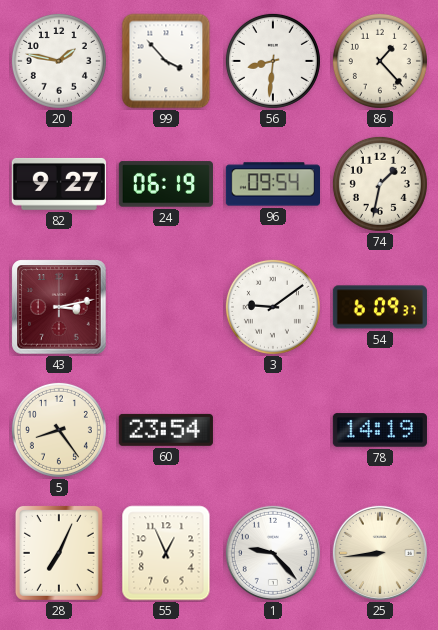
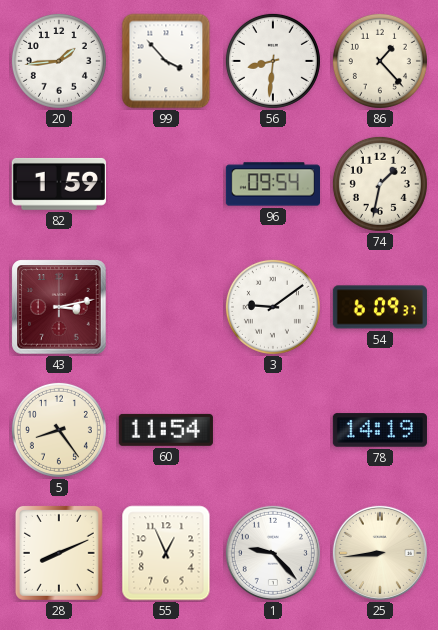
20: 1:47 -> 1:44 (59, 61)
82: 9:27 -> 1:59 (59, 184)
24: 06:19 -> none (166, 184)
60: 23:54 -> 11:54 (166, 430)
28: 7:04 -> 8:11 (59, 553)
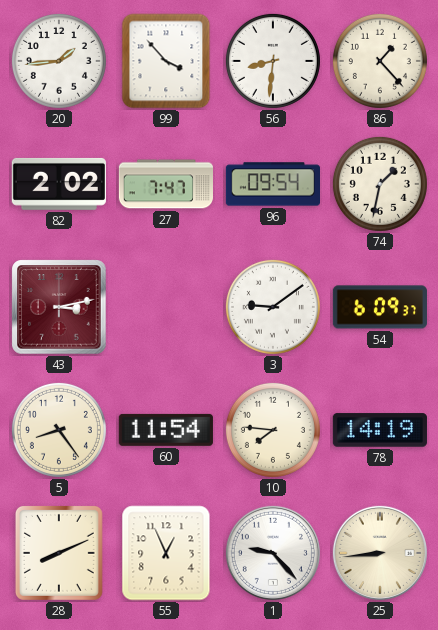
82: 1:59 -> 2:02 (59, 184)
27: none -> 7:47 (165, 184)
10: none -> 7:46 (273, 430)
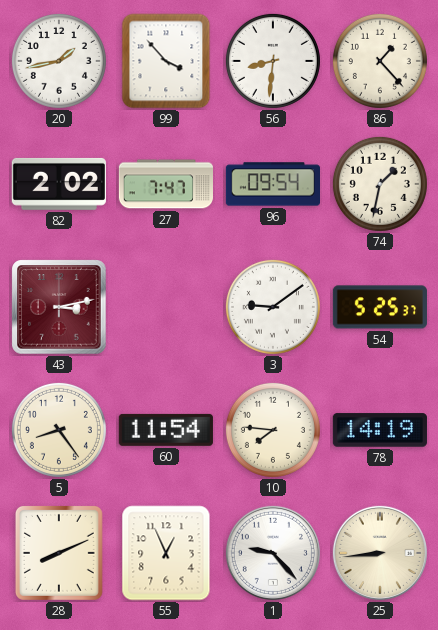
20: 1:44 -> 1:43 (59, 61)
54: 6:09 -> 5:25 (380, 307)
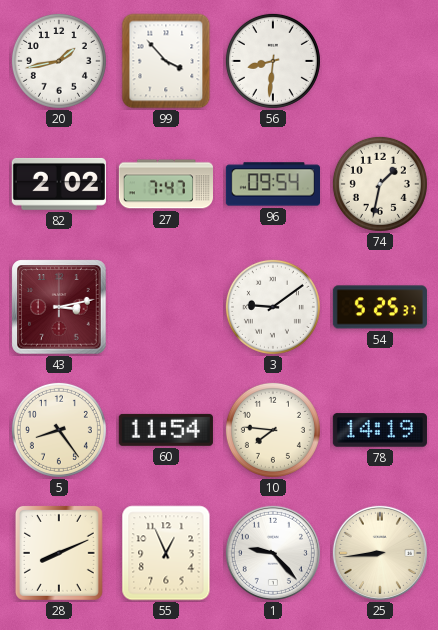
86: 1:23 -> none (380, 61)
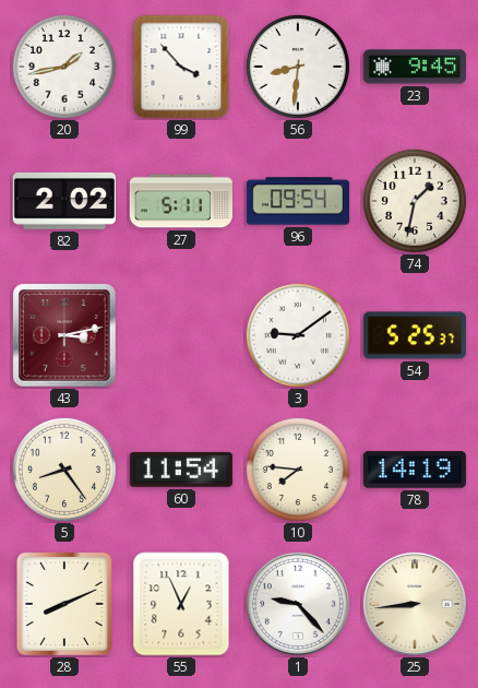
23: none -> 9:45 (415, 67)
27: 7:47 -> 5:11 (180, 201)
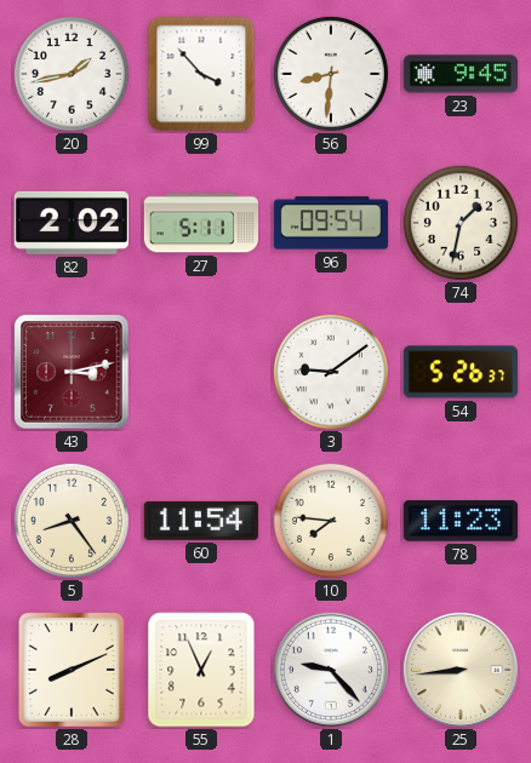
54: 5:25 -> 5:26 (461, 372)
78: 14:19 -> 11:23 (461, 521)
